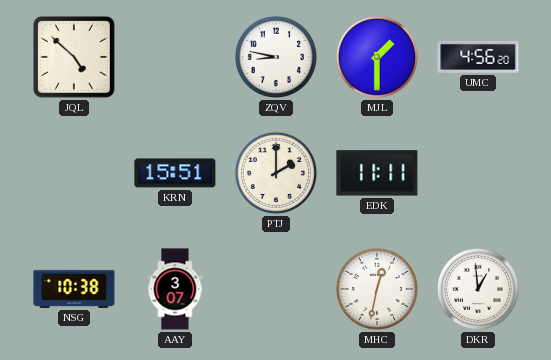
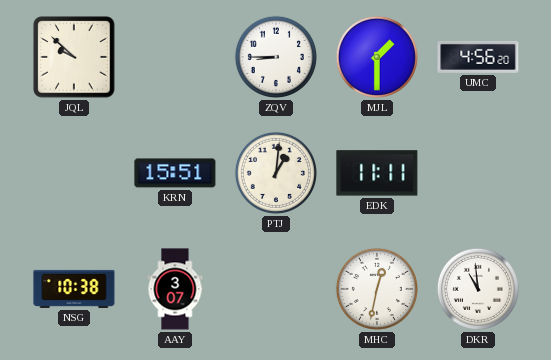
JQL: 4:52 -> 9:52 (74, 57)
ZQV: 8:47 -> 8:45 (276, 57)
PTJ: 2:00 -> 1:01 (276, 173)
DKR: 12:59 -> 10:59 (478, 289)
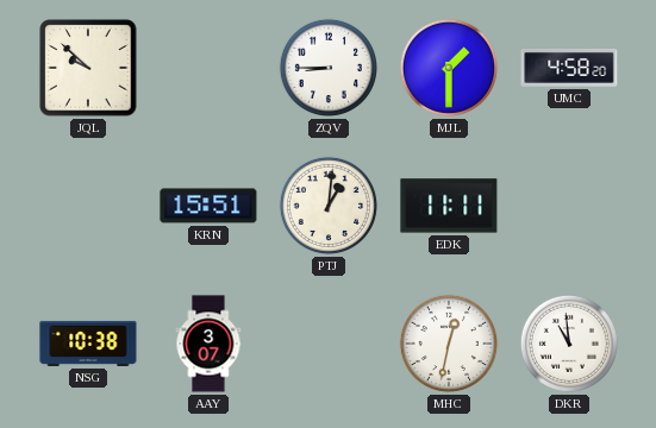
UMC: 4:56 -> 4:58 (569, 68)
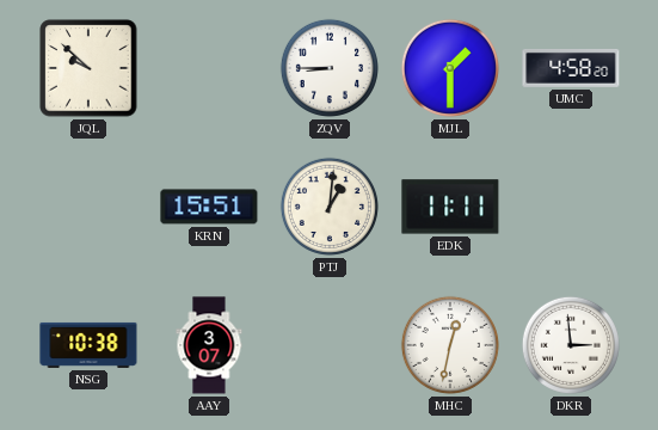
DKR: 10:59 -> 2:59 (571, 345)
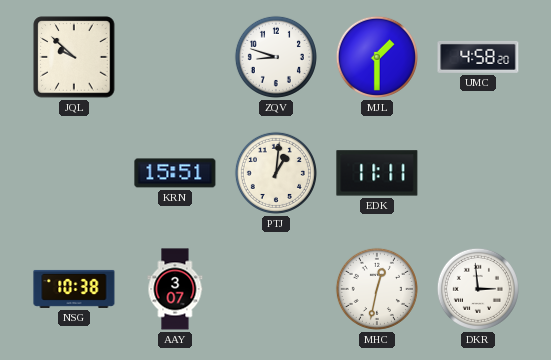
ZQV: 8:45 -> 8:48 (276, 57)
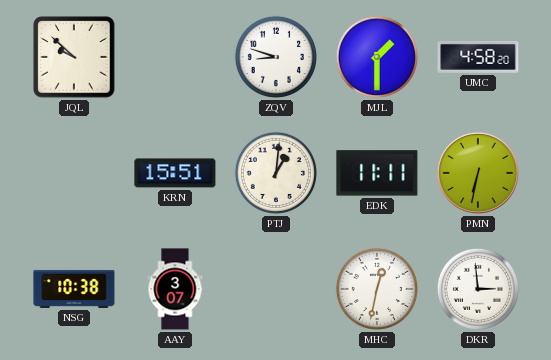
PMN: none -> 6:32 (478, 173)
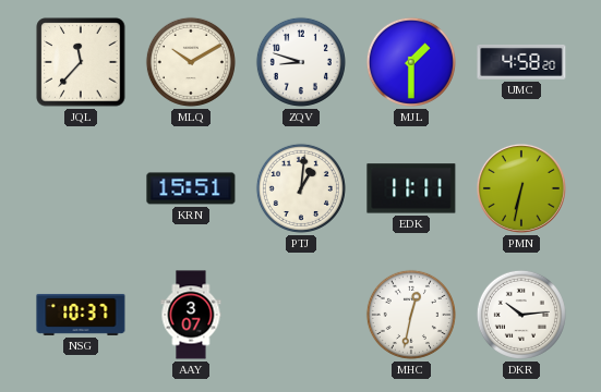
JQL: 9:52 -> 11:37 (81, 62)
MLQ: none -> 10:10 (191, 62)
NSG: 10:38 -> 10:37 (81, 315)
DKR: 2:59 -> 10:14 (521, 315)
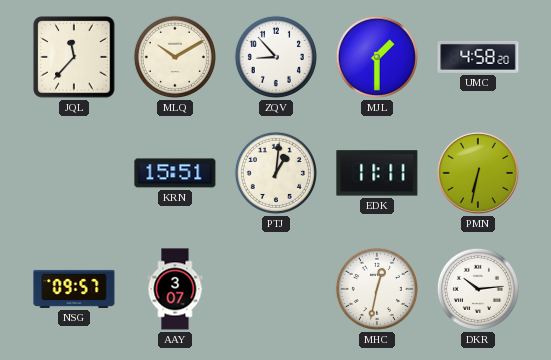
ZQV: 8:48 -> 8:53 (276, 57)
NSG: 10:37 -> 09:57 (74, 289)
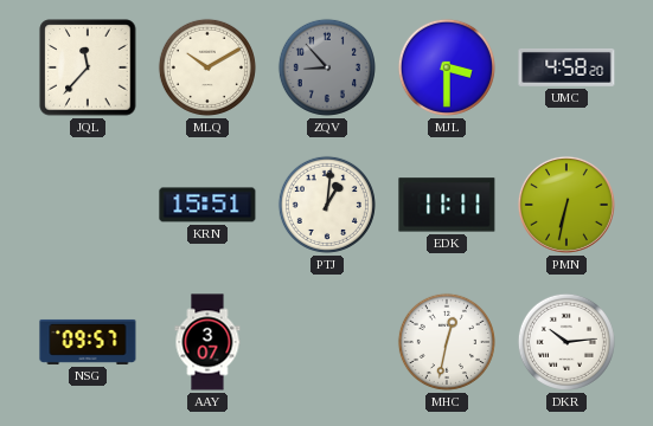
ZQV dial: white -> grey (327, 67)
MJL: 1:30 -> 3:30 (447, 67)
